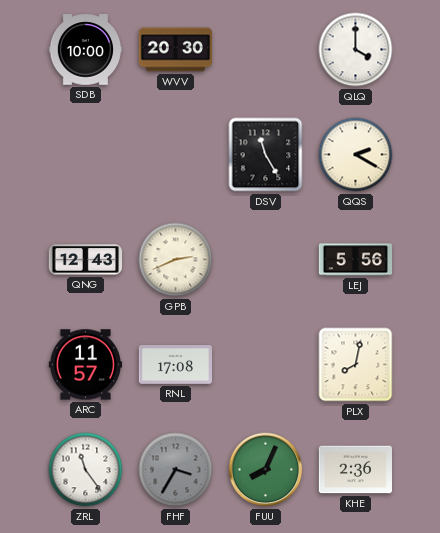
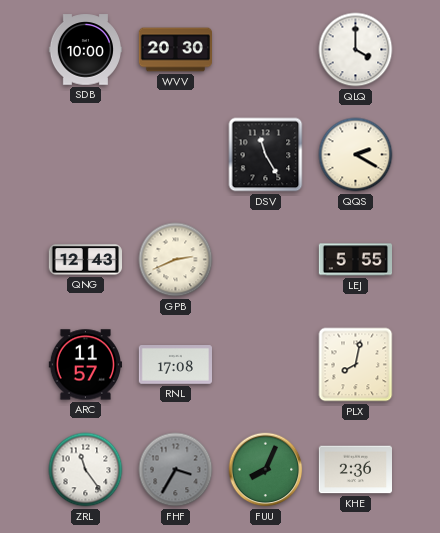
LEJ: 5:56 -> 5:55 (355, 260)
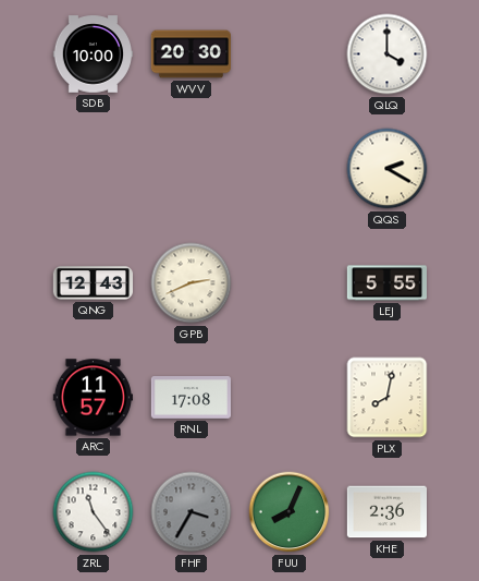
DSV: 11:25 -> none (266, 155)
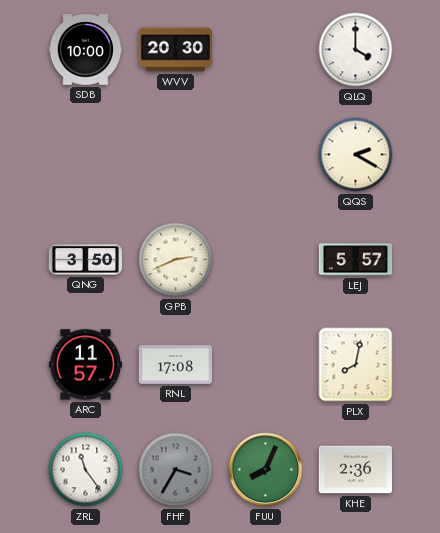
QNG: 12:43 -> 3:50 (85, 260)
LEJ: 5:55 -> 5:57 (355, 260)
